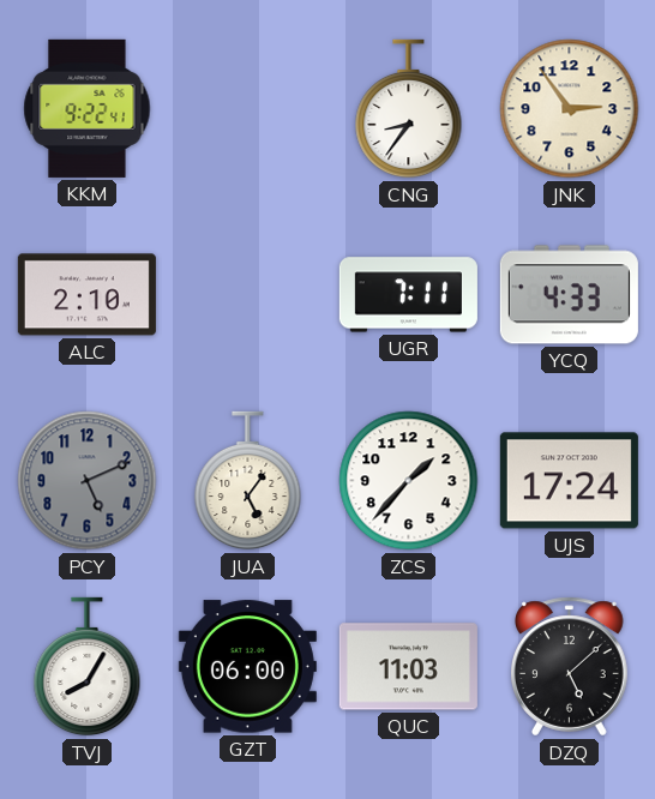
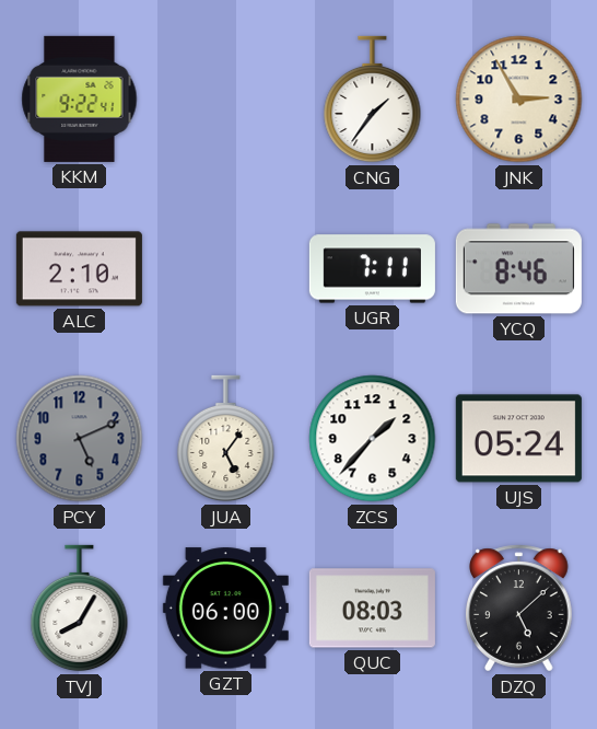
CNG: 8:36 -> 1:36 (373, 100)
JNK: 2:54 -> 2:55 (519, 100)
YCQ: 4:33 -> 8:46 (518, 269)
UJS: 17:24 -> 05:24 (518, 439)
QUC: 11:03 -> 08:03 (372, 609)
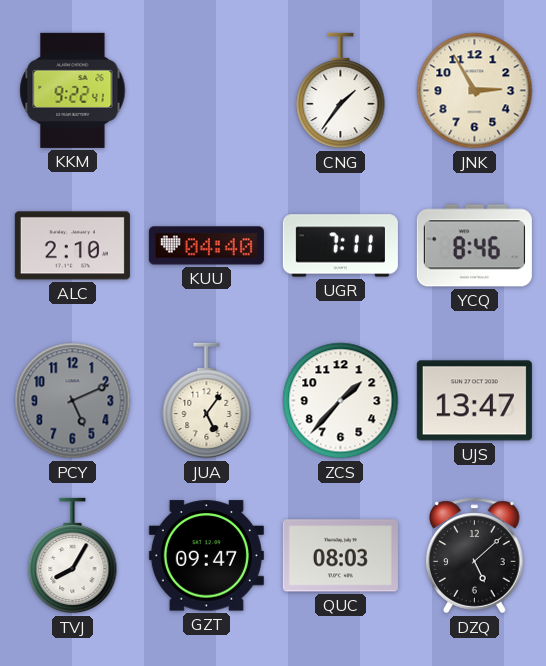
KUU: none -> 04:40 (206, 246)
UJS: 05:24 -> 13:47 (474, 401)
GZT: 06:00 -> 09:47 (206, 556)
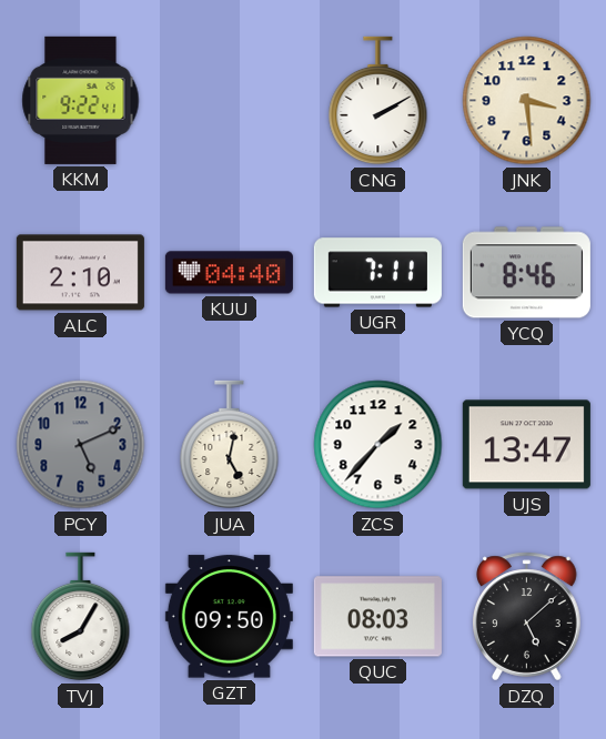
CNG: 1:36 -> 2:10 (378, 101)
JNK: 2:55 -> 3:29 (527, 101)
JUA: 5:06 -> 5:02 (230, 445)
GZT: 09:47 -> 09:50 (229, 617)
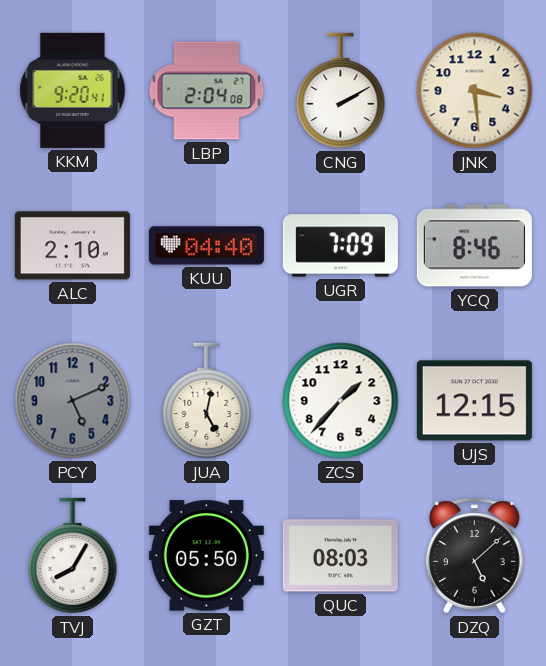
KKM: 9:22 -> 9:20 (73, 90)
LBP: none -> 2:04 (207, 91)
UGR: 7:11 -> 7:09 (340, 246)
UJS: 13:47 -> 12:15 (474, 401)
GZT: 09:50 -> 05:50 (206, 556)
